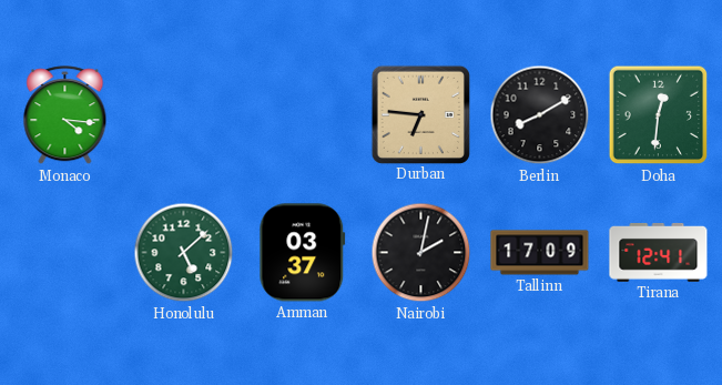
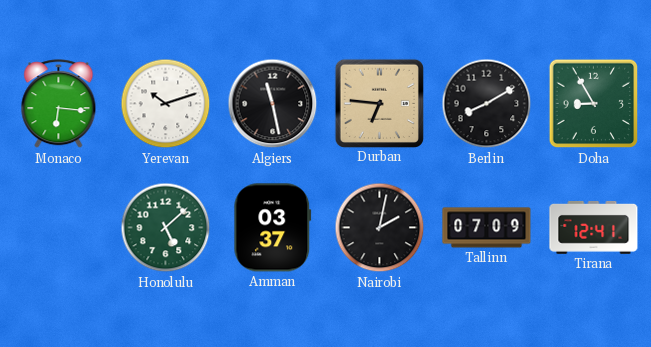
Monaco: 4:16 -> 6:16 (59, 104)
Yerevan: none -> 10:12 (166, 104)
Algiers: none -> 11:28 (273, 104)
Doha: 12:31 -> 8:55 (594, 104)
Tallinn: 17:09 -> 07:09 (487, 228)
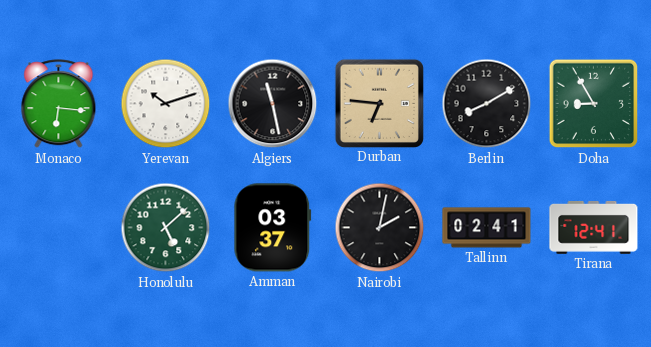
Tallinn: 07:09 -> 02:41 (487, 228)
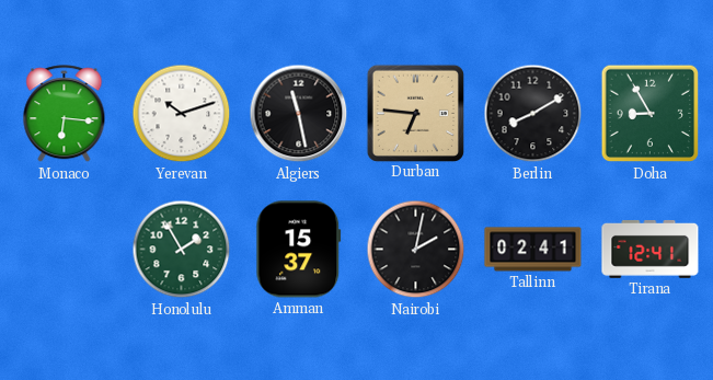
Honolulu: 5:08 -> 1:55 (182, 250)
Amman: 03:37 -> 15:37 (299, 250)
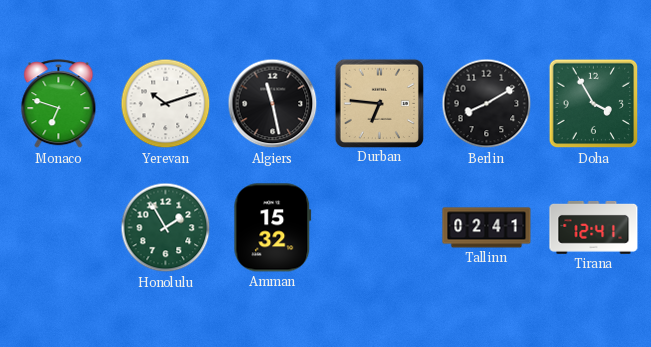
Monaco: 6:16 -> 6:48 (59, 104)
Doha: 8:55 -> 3:55 (594, 104)
Amman: 15:37 -> 15:32 (273, 228)
Nairobi: 2:02 -> none (416, 250)
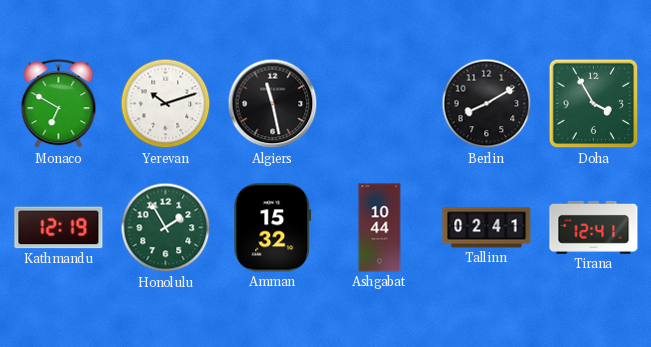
Monaco: 6:48 -> 6:50 (59, 104)
Durban: 6:46 -> none (379, 103)
Kathmandu: none -> 12:19 (59, 228)
Ashgabat: none -> 10:44 (380, 228)
